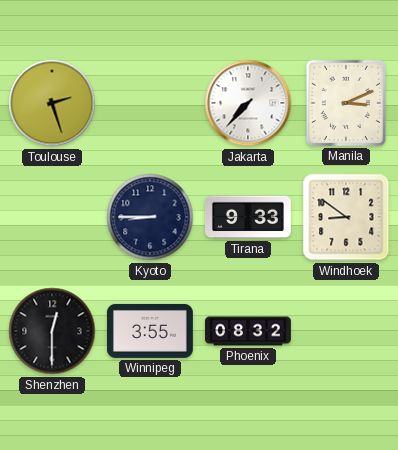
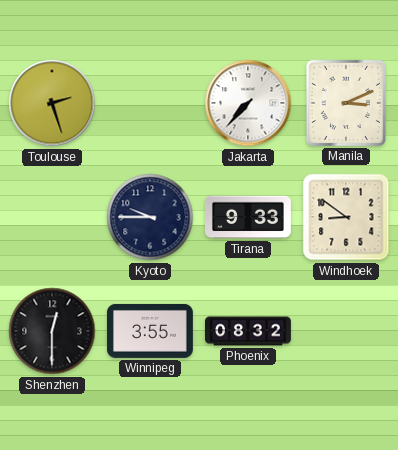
Kyoto: 8:45 -> 9:45 (150, 217)
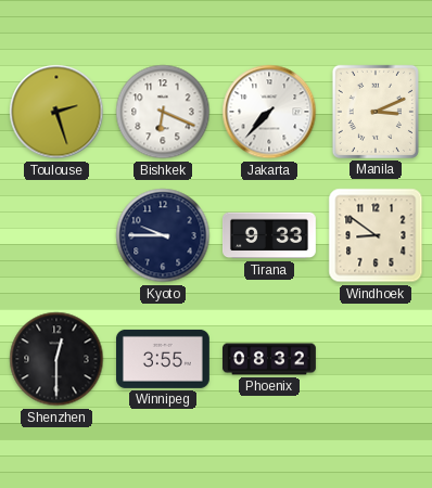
Bishkek: none -> 6:19 (163, 112)
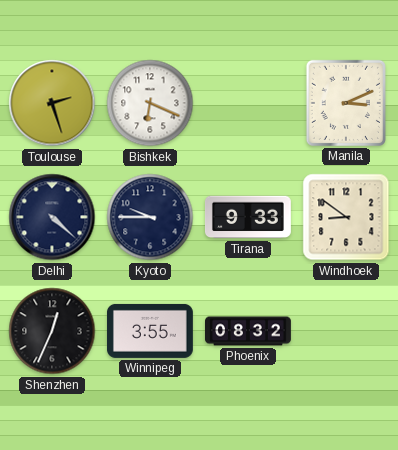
Jakarta: 7:37 -> none (269, 112)
Delhi: none -> 4:22 (52, 217)
Shenzhen: 12:30 -> 12:34 (52, 331)
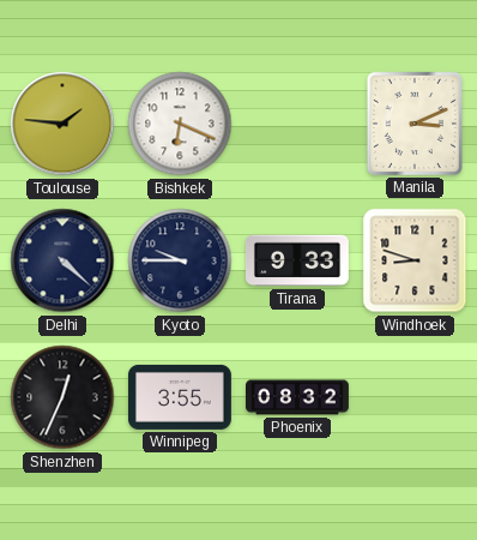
Toulouse: 2:27 -> 1:46 (62, 124)
Windhoek: 8:51 -> 8:48 (415, 260)
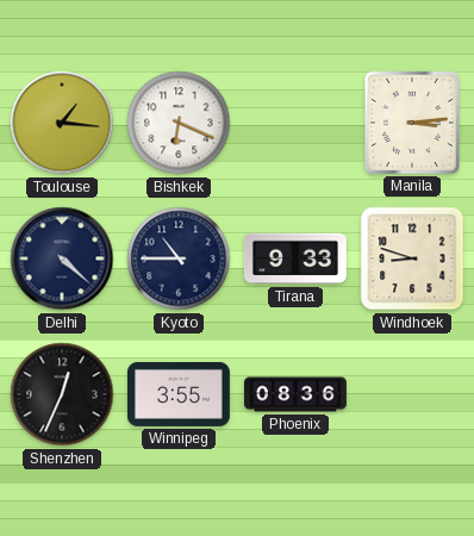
Toulouse: 1:46 -> 1:16 (62, 123)
Manila: 3:11 -> 3:14 (412, 123)
Kyoto: 9:45 -> 10:45 (179, 258)
Phoenix: 08:32 -> 08:36 (295, 394)
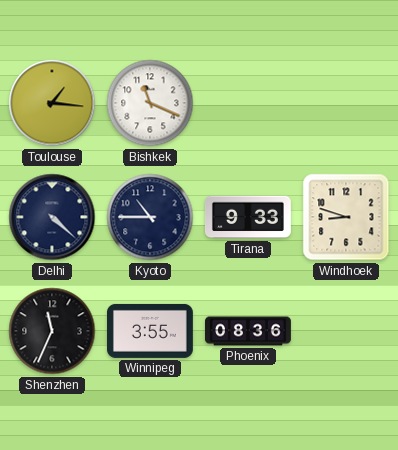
Bishkek: 6:19 -> 11:19 (150, 103)
Manila: 3:14 -> none (412, 123)
Shenzhen: 12:34 -> 11:34 (52, 331)
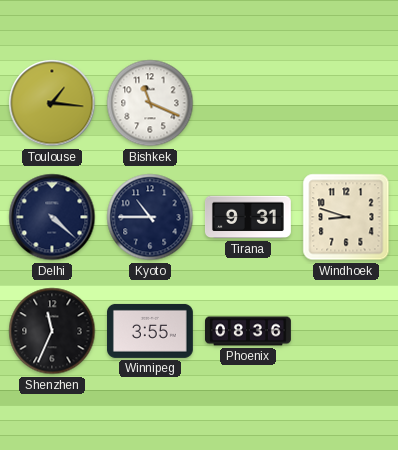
Tirana: 9:33 -> 9:31 (249, 217)
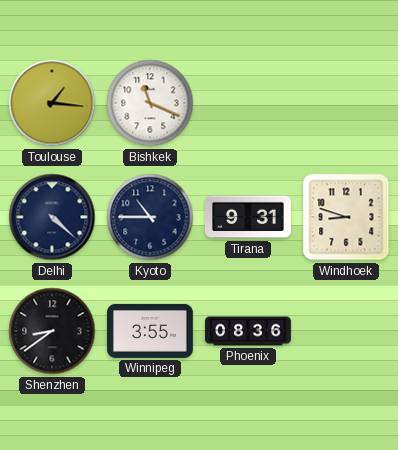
Shenzhen: 11:34 -> 8:39 (52, 331)
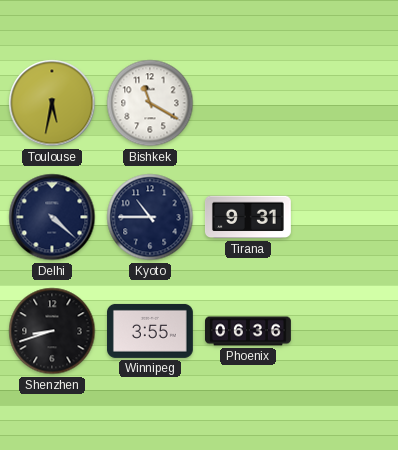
Toulouse: 1:16 -> 5:32 (52, 103)
Bishkek: 11:19 -> 11:20 (150, 103)
Windhoek: 8:48 -> none (346, 217)
Shenzhen: 8:39 -> 8:42 (52, 331)
Phoenix: 08:36 -> 06:36 (248, 331)
